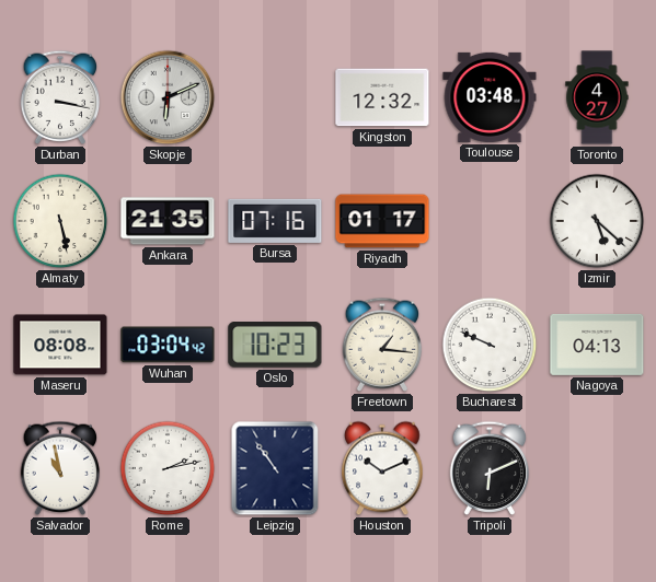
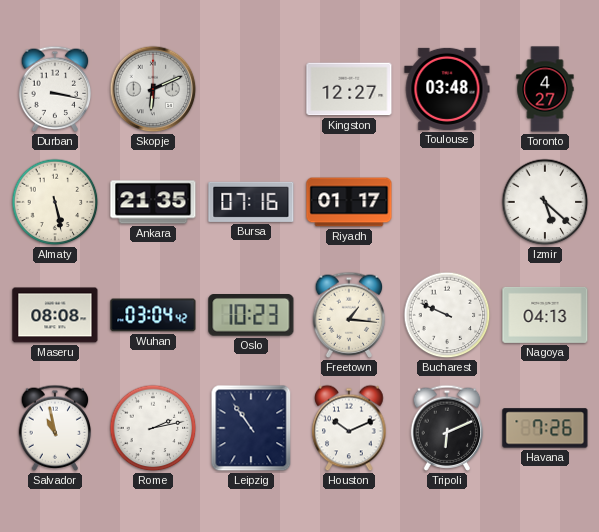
Kingston: 12:32 -> 12:27 (349, 89)
Havana: none -> 7:26 (545, 428)
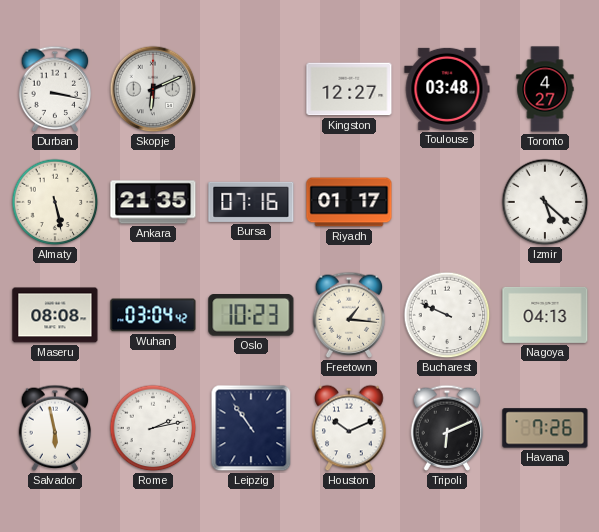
Salvador: 10:58 -> 5:58 (55, 428)
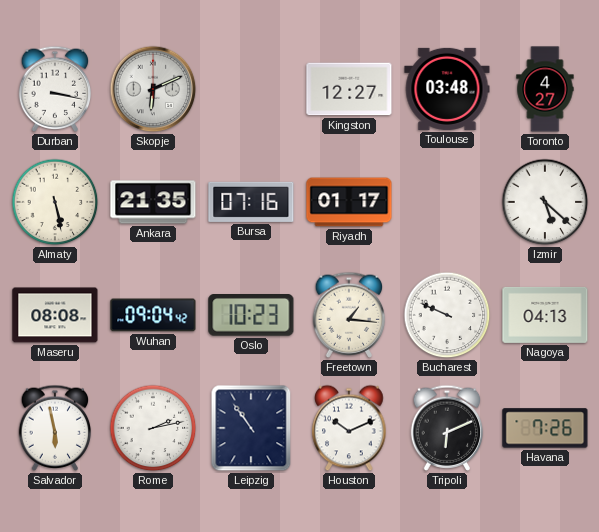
Wuhan: 03:04 -> 09:04 (153, 315)
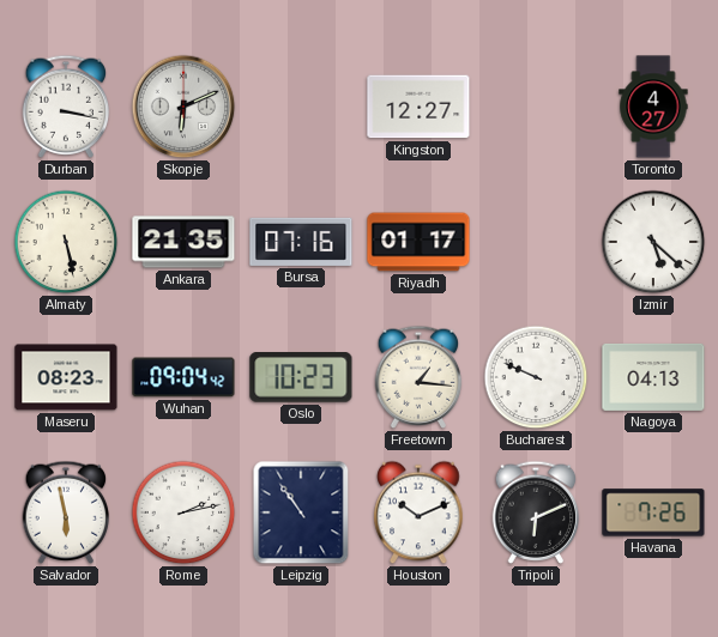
Toulouse: 03:48 -> none (447, 89)
Maseru: 08:08 -> 08:23 (66, 377)
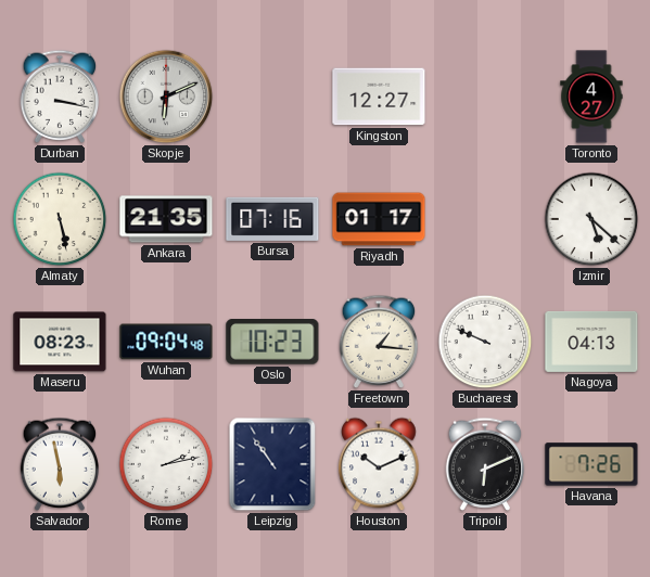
Wuhan: 09:04:42 -> 09:04:48 (166, 342)
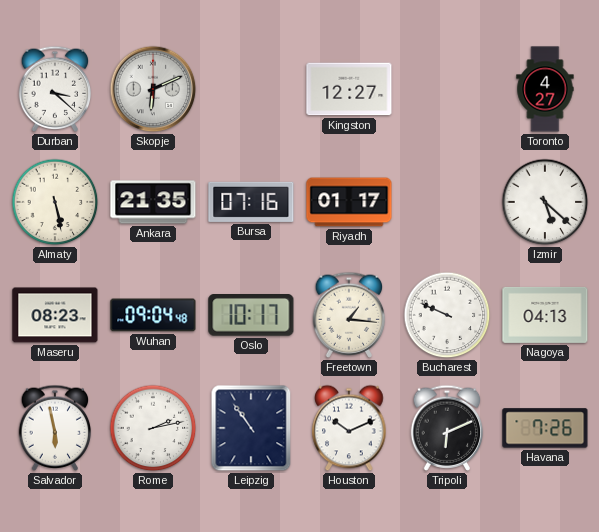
Durban: 3:17 -> 3:22 (55, 89)
Oslo: 10:23 -> 10:17 (251, 316)
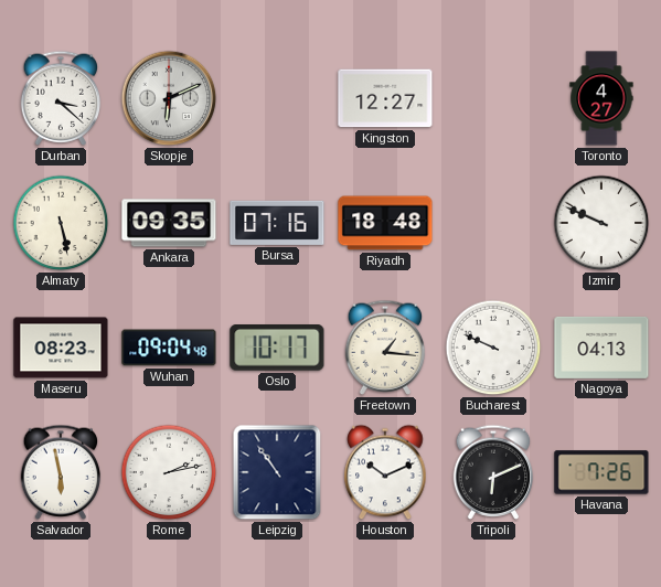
Ankara: 21:35 -> 09:35 (169, 223)
Riyadh: 01:17 -> 18:48 (385, 223)
Izmir: 5:22 -> 9:49 (601, 223)
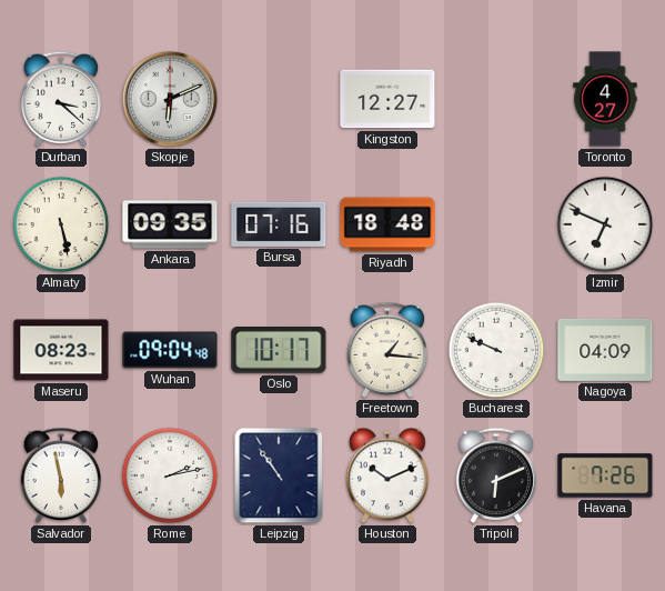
Izmir: 9:49 -> 6:49 (605, 224)
Nagoya: 04:13 -> 04:09 (605, 350)
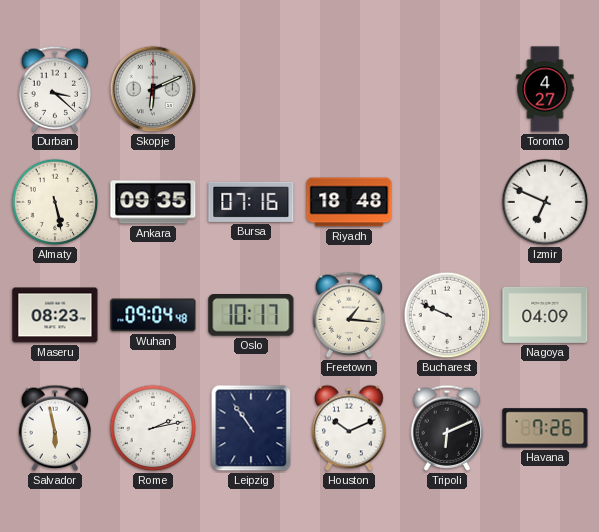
Kingston: 12:27 -> none (387, 99)
